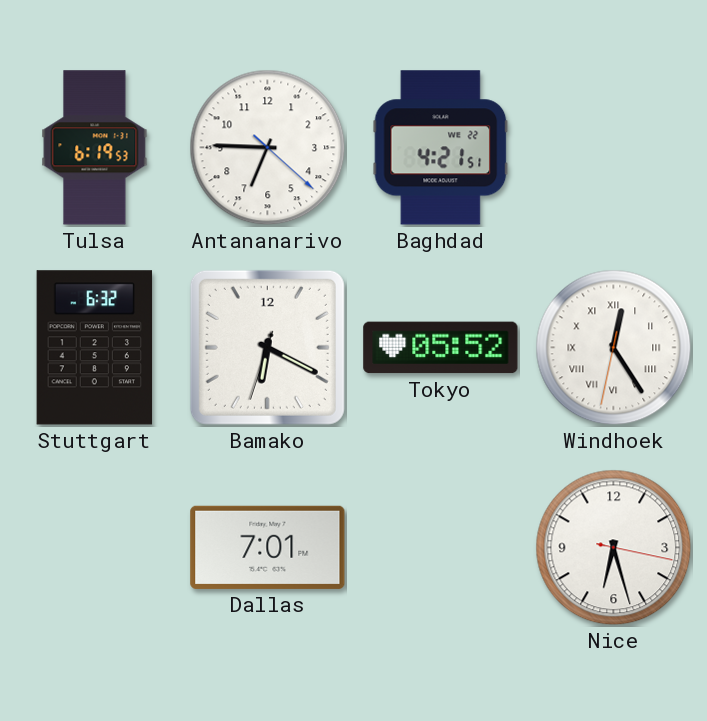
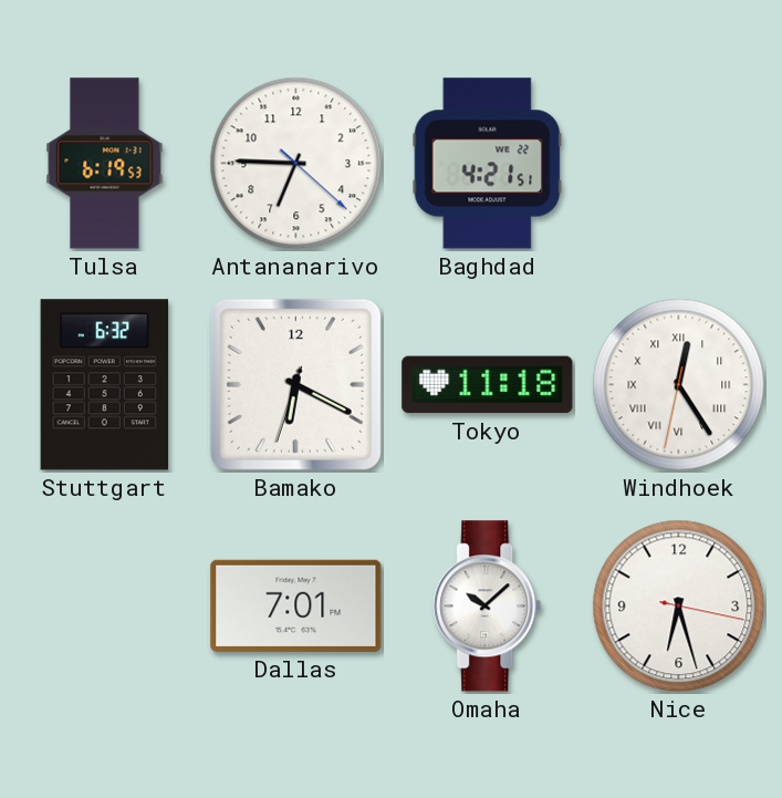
Tokyo: 05:52 -> 11:18 (488, 385)
Omaha: none -> 10:08 (488, 607)
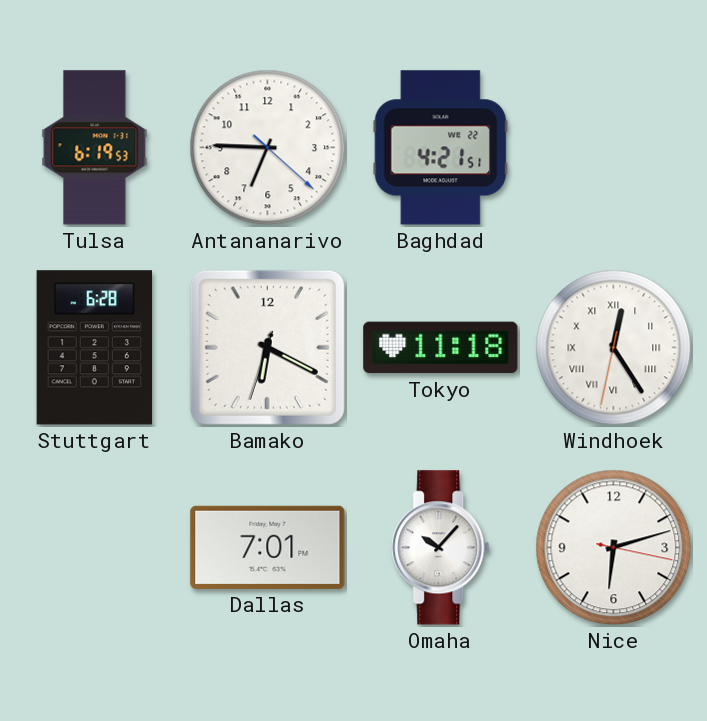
Stuttgart: 6:32 -> 6:28 (95, 348)
Omaha: 10:08 -> 10:07 (441, 548)
Nice: 6:27 -> 6:12 (614, 548)
